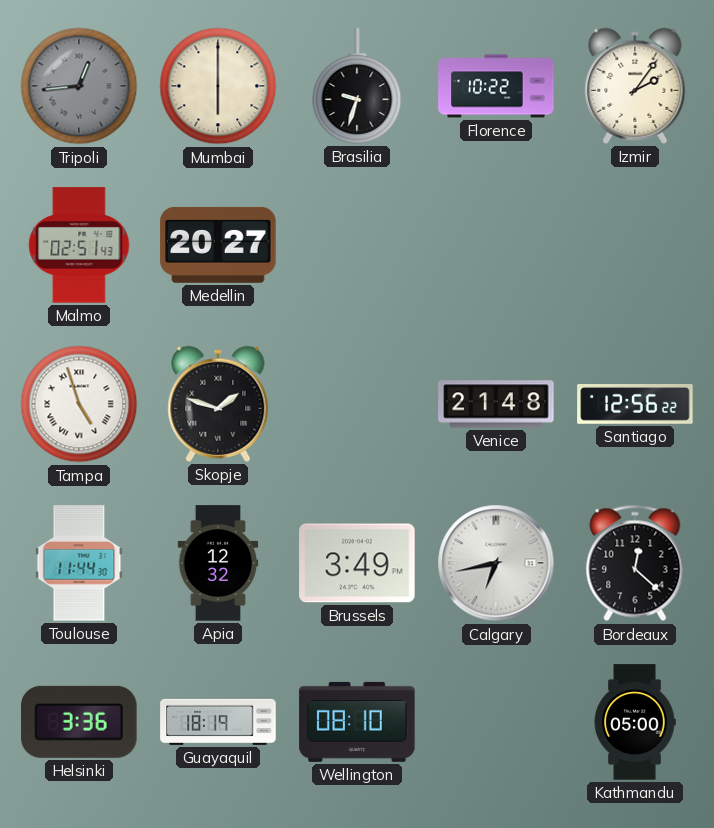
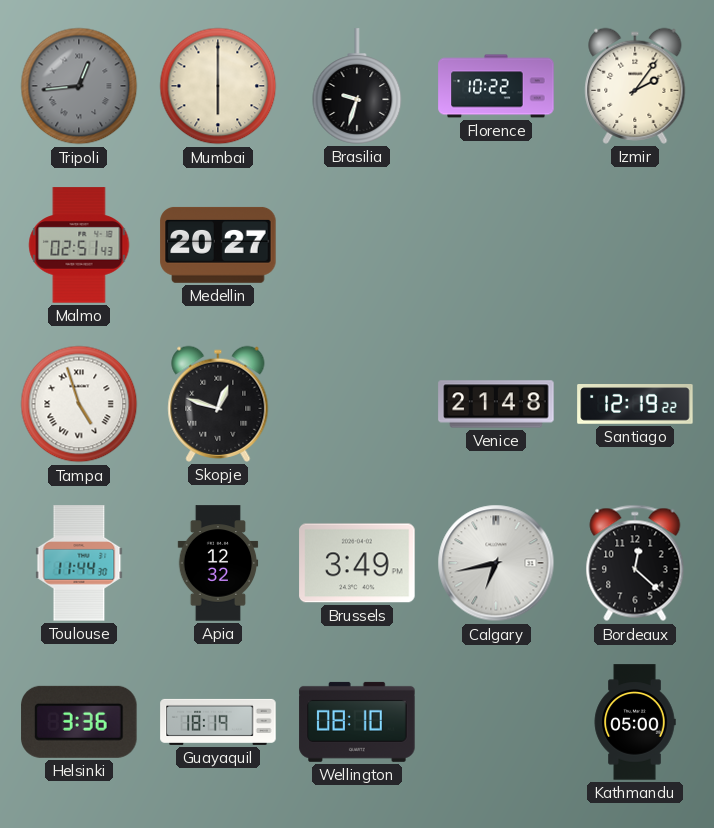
Skopje: 1:48 -> 12:48 (218, 404)
Santiago: 12:56 -> 12:19 (635, 404)
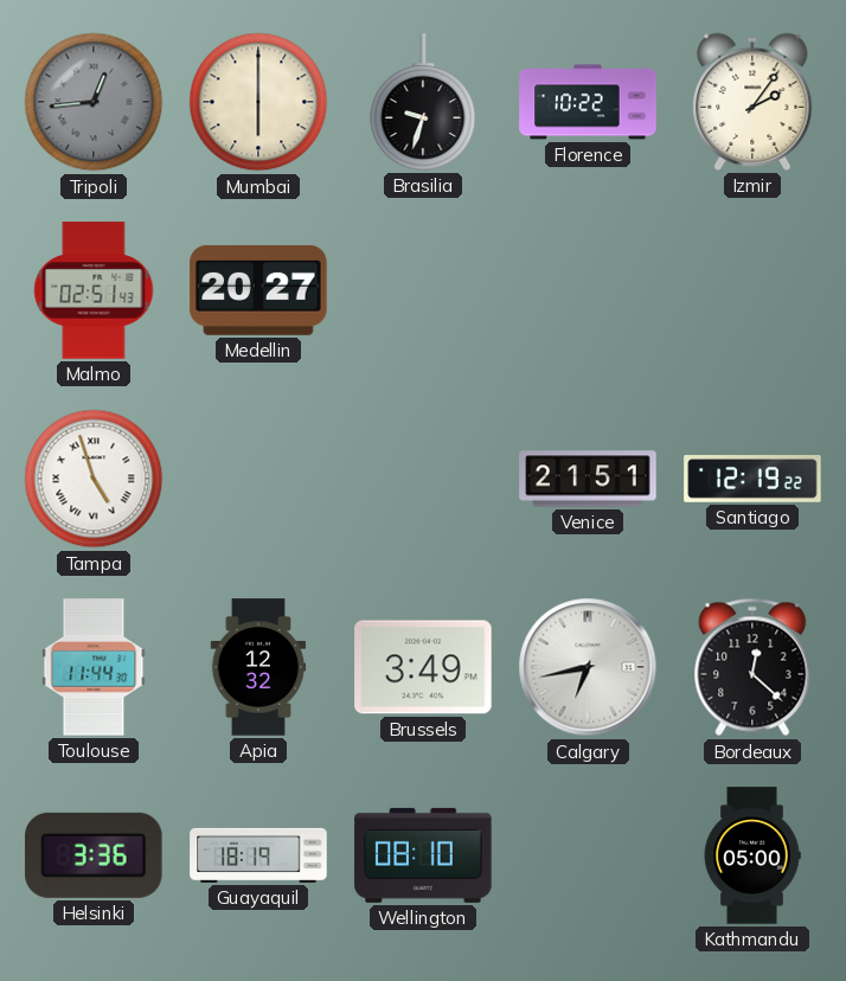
Skopje: 12:48 -> none (218, 404)
Venice: 21:48 -> 21:51 (588, 479)
